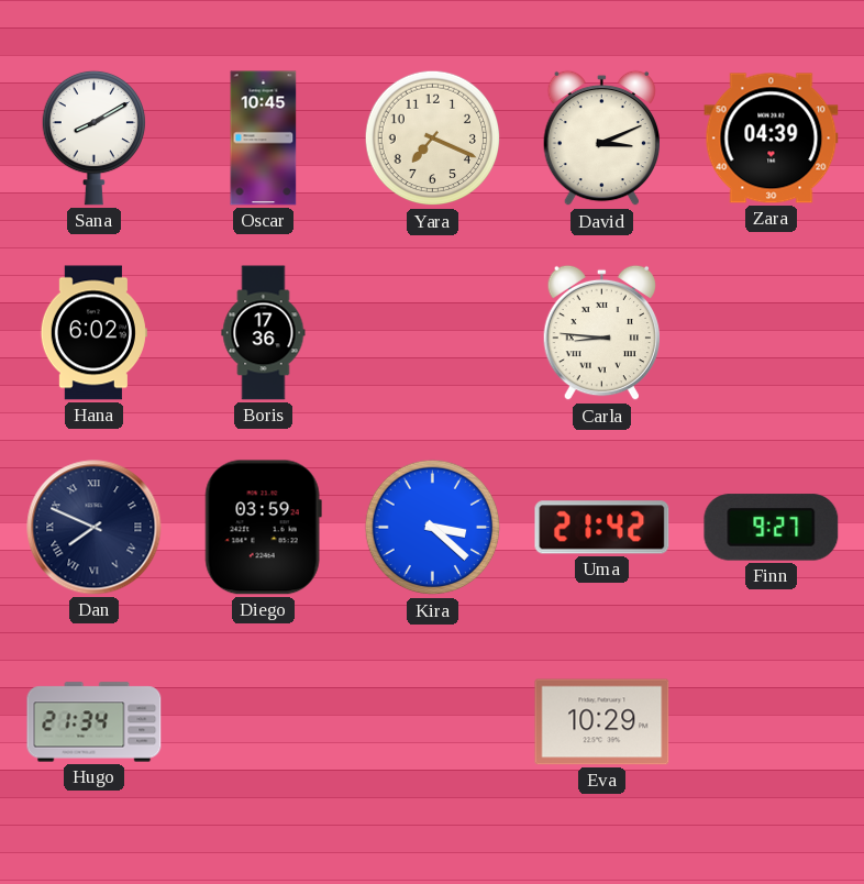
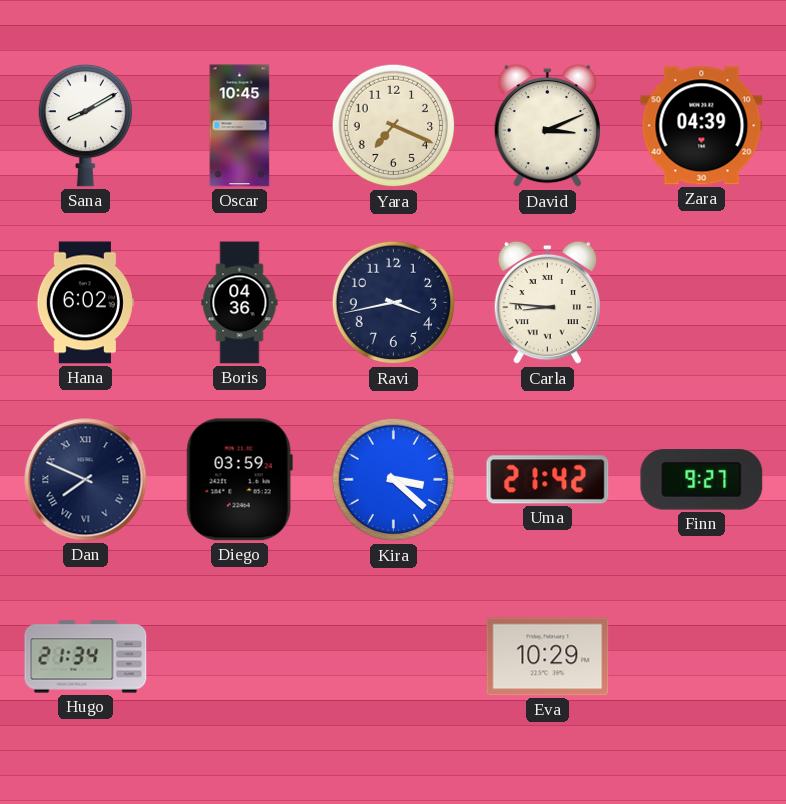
Boris: 17:36 -> 04:36 (240, 303)
Ravi: none -> 3:43 (394, 303)
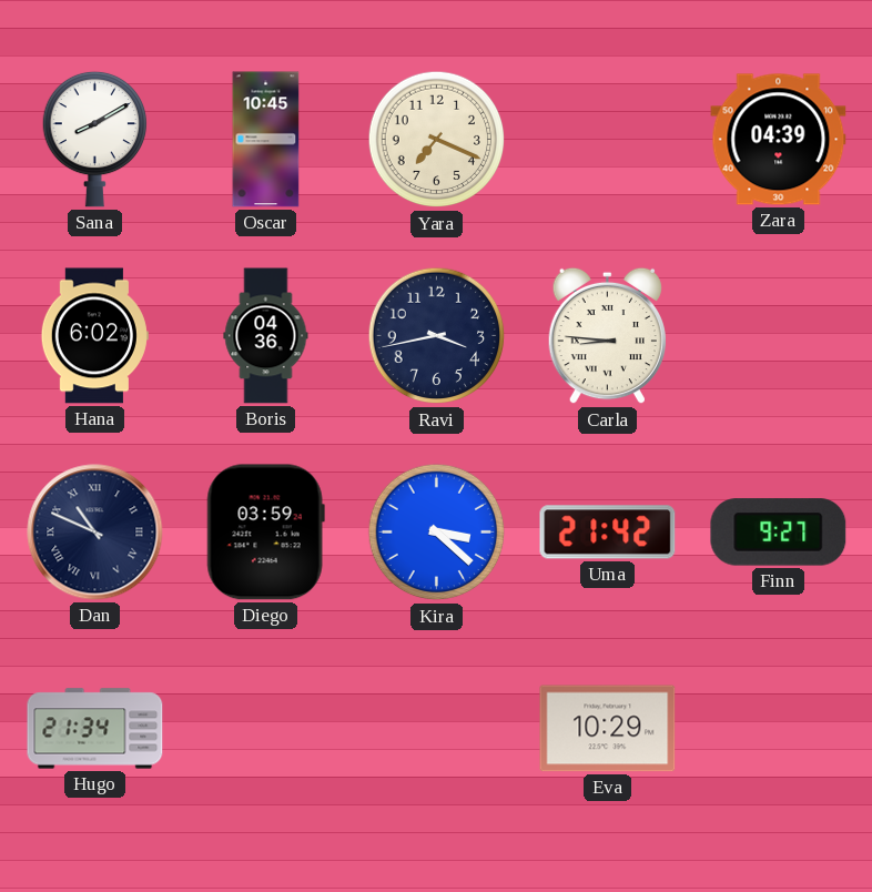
David: 3:11 -> none (547, 126)
Dan: 7:49 -> 10:49 (95, 533)
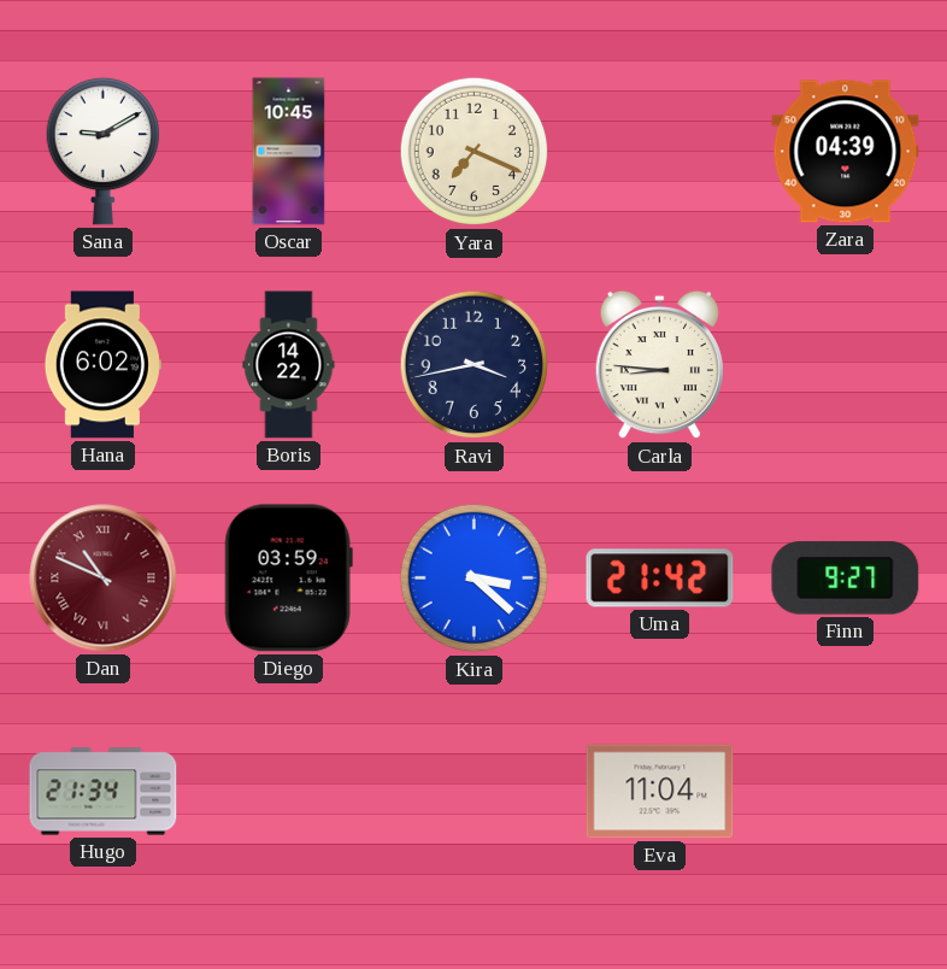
Sana: 8:10 -> 9:10 (102, 151)
Boris: 04:36 -> 14:22 (289, 365)
Dan dial: navy -> burgundy (104, 579)
Eva: 10:29 -> 11:04 (660, 792)
